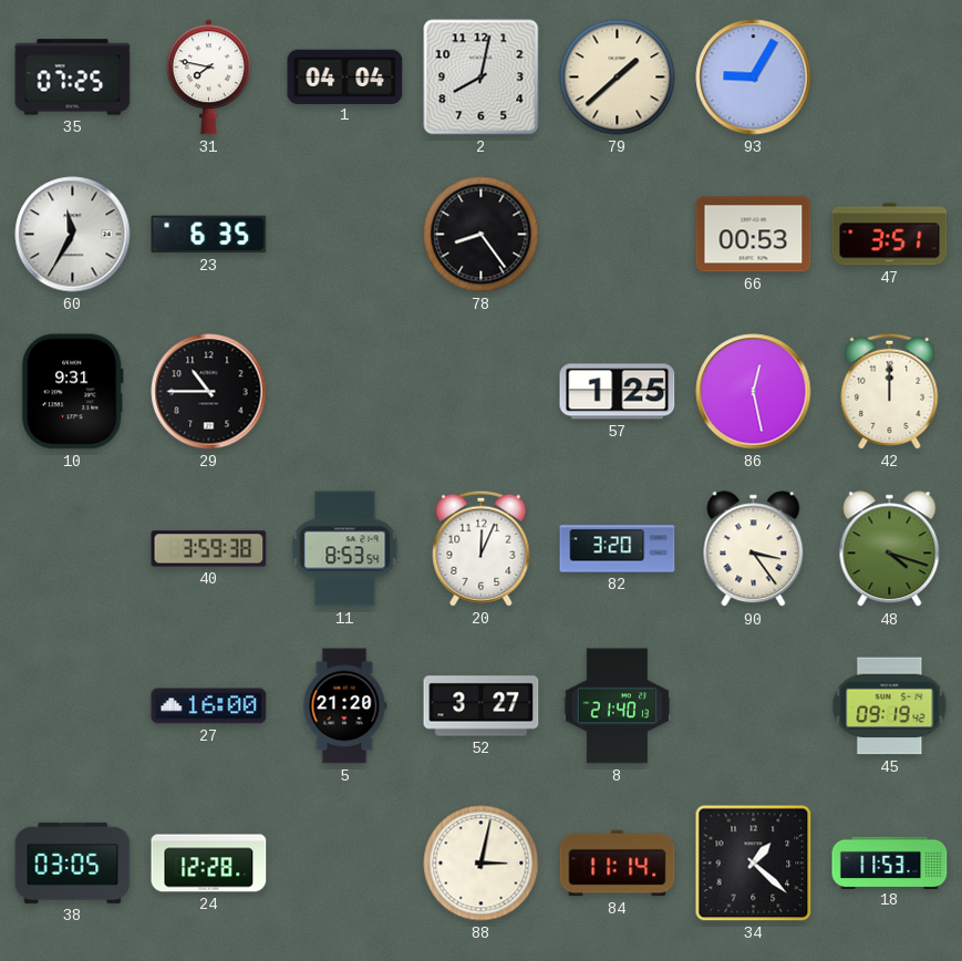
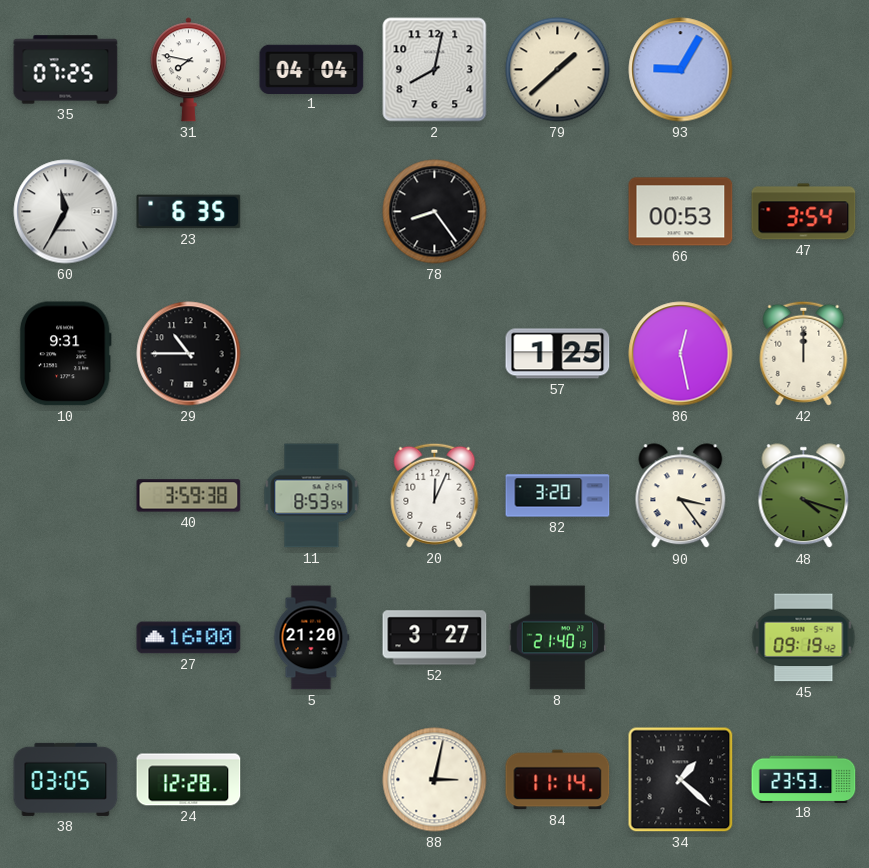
47: 3:51 -> 3:54 (804, 212)
18: 11:53 -> 23:53 (804, 779)
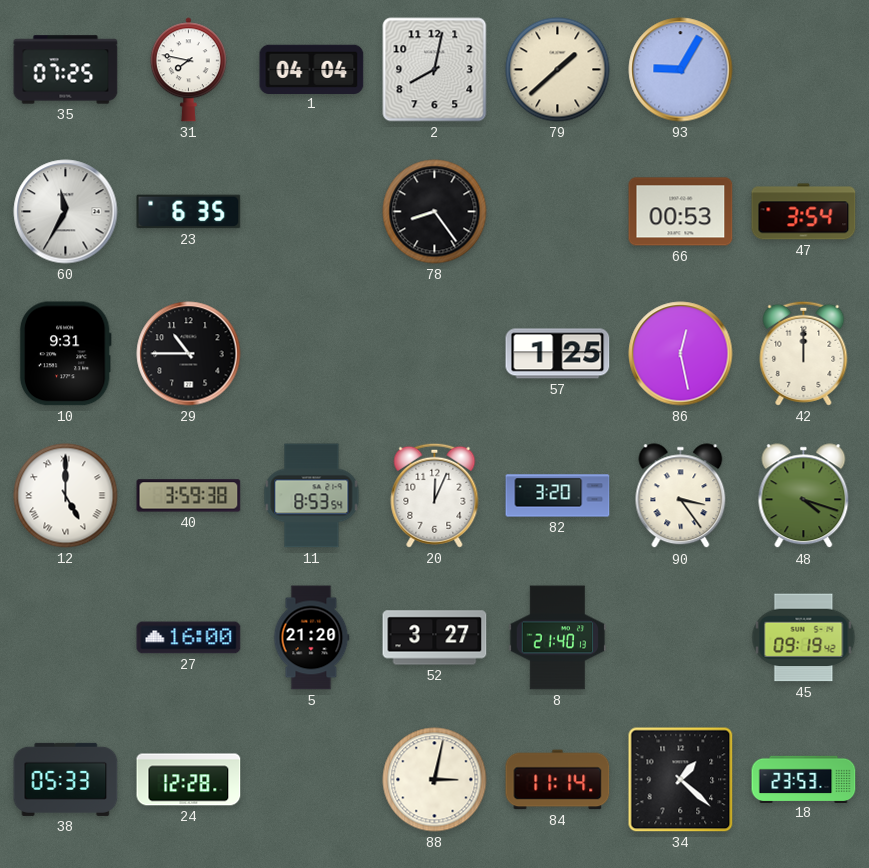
12: none -> 5:00 (66, 496)
38: 03:05 -> 05:33 (66, 779)
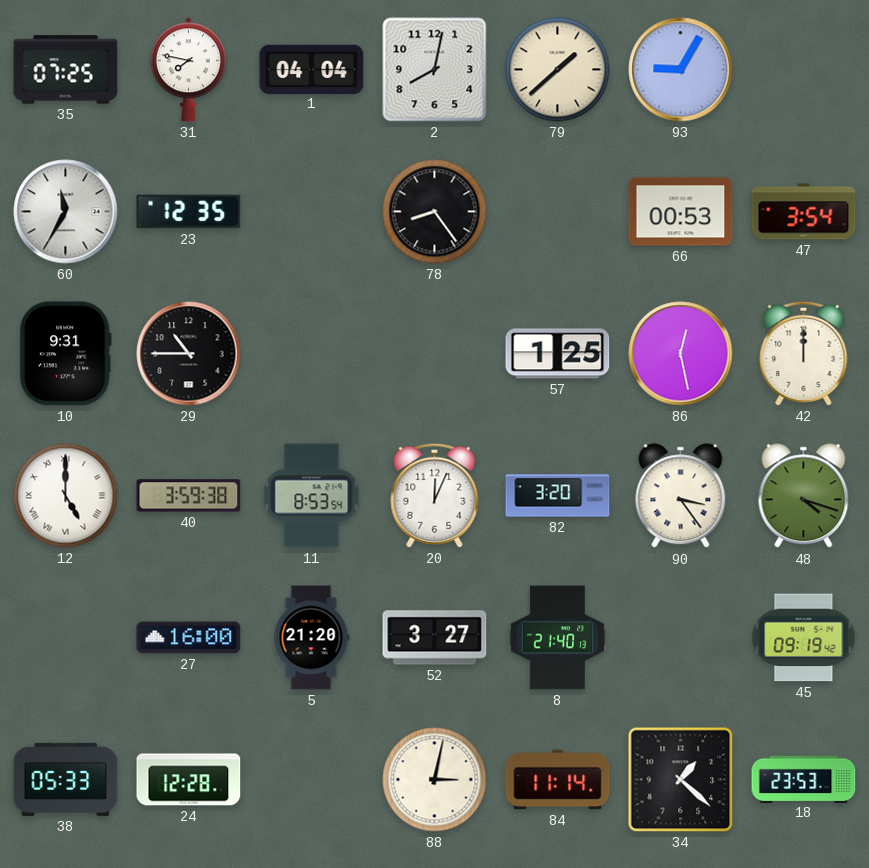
23: 6:35 -> 12:35 (189, 212)
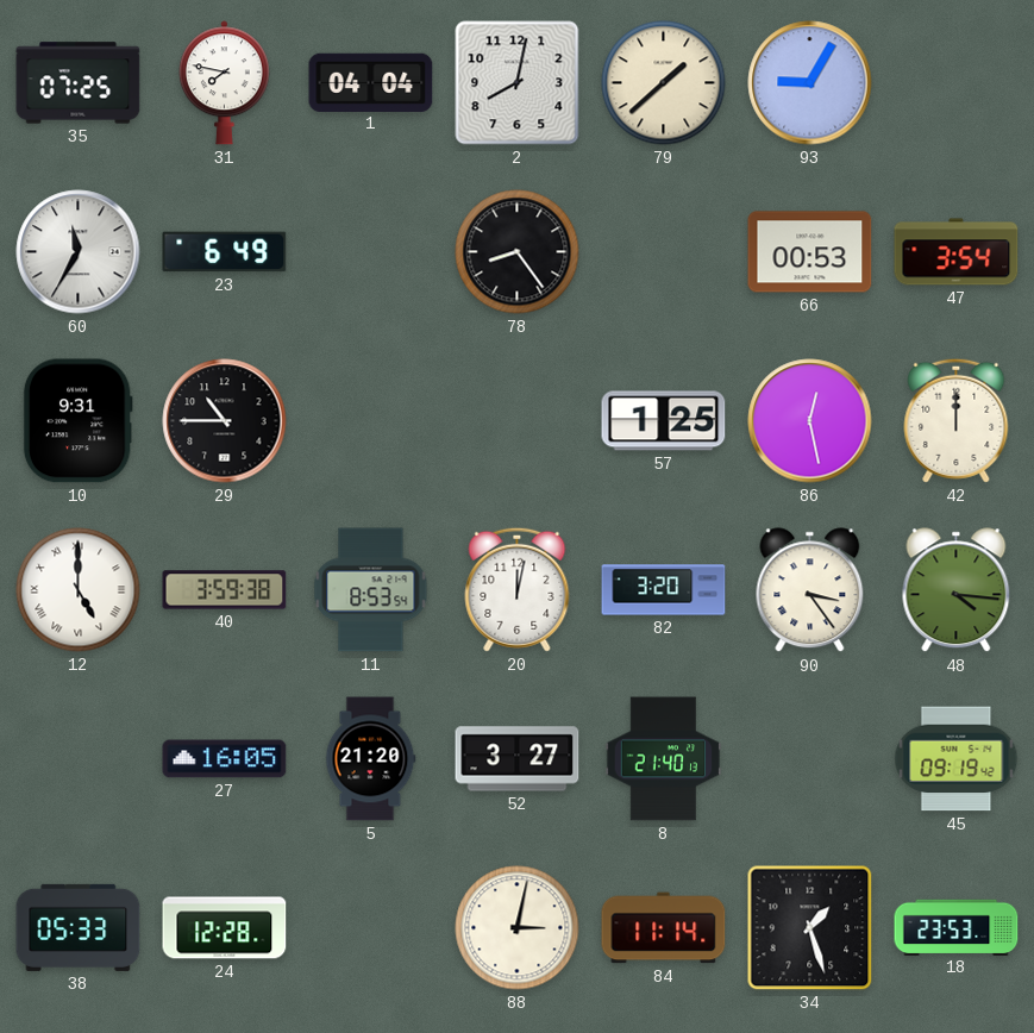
23: 12:35 -> 6:49 (225, 252)
20: 12:04 -> 12:02 (518, 589)
48: 4:18 -> 4:16 (957, 590)
27: 16:00 -> 16:05 (225, 759)
34: 1:22 -> 1:27 (810, 928)
